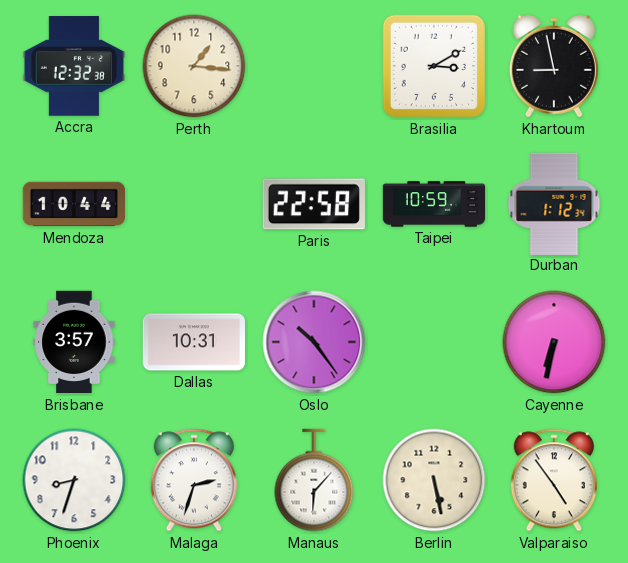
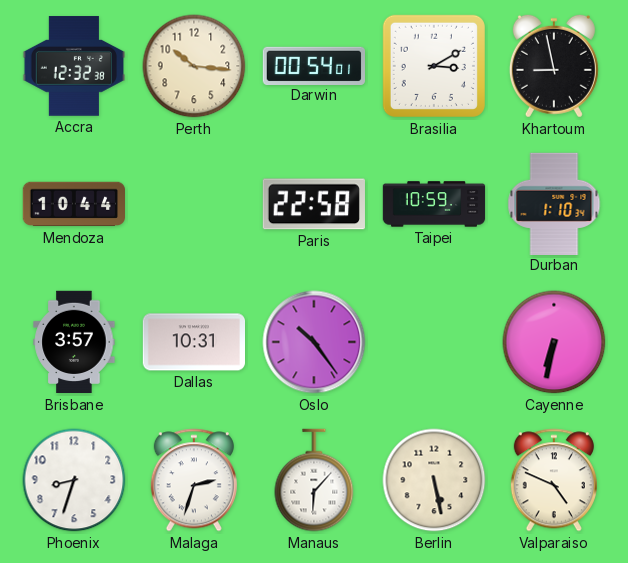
Perth: 1:16 -> 10:16 (194, 66)
Darwin: none -> 00:54 (313, 65)
Durban: 1:12 -> 1:10 (554, 203)
Valparaiso: 4:54 -> 4:49 (554, 480)
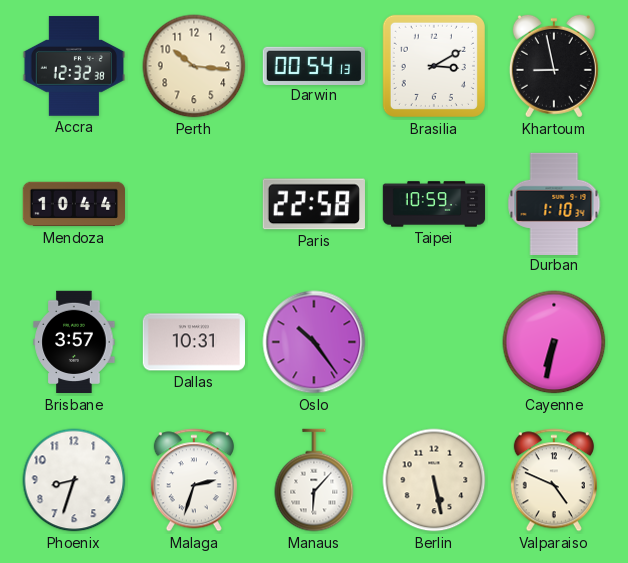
Darwin: 00:54:01 -> 00:54:13 (313, 65)
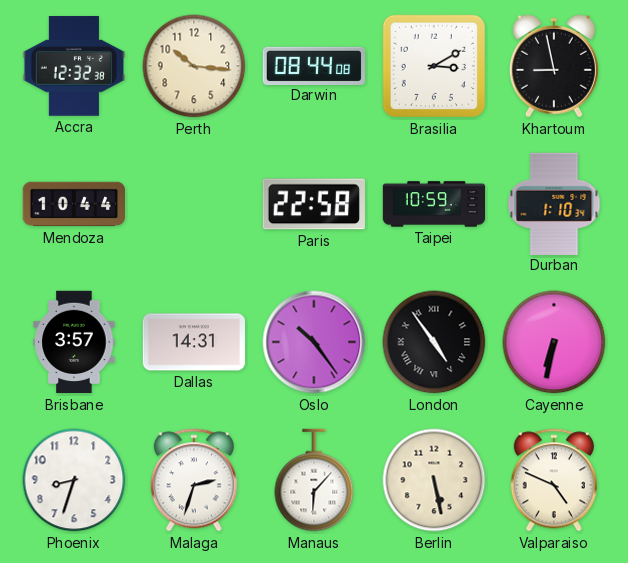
Darwin: 00:54 -> 08:44 (313, 65)
Dallas: 10:31 -> 14:31 (193, 342)
London: none -> 4:54 (434, 342)
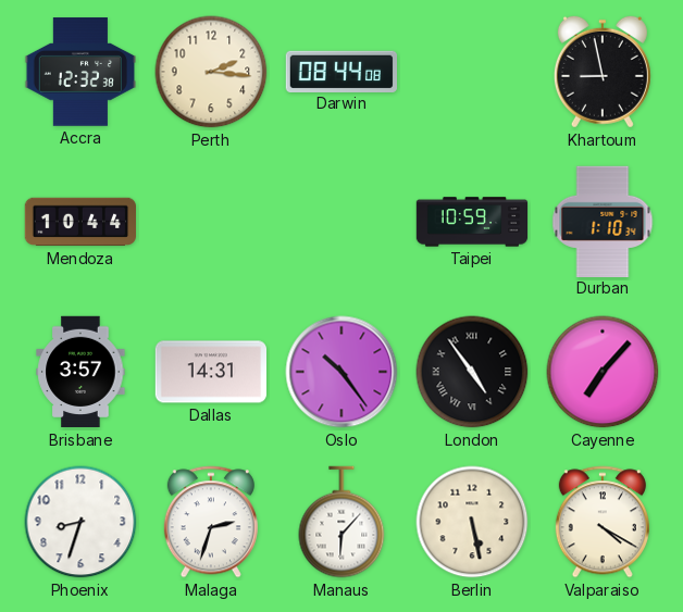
Perth: 10:16 -> 2:16 (211, 72)
Brasilia: 3:10 -> none (434, 66)
Paris: 22:58 -> none (313, 204)
Cayenne: 6:32 -> 7:07 (603, 372)
Valparaiso: 4:49 -> 4:20 (603, 522)
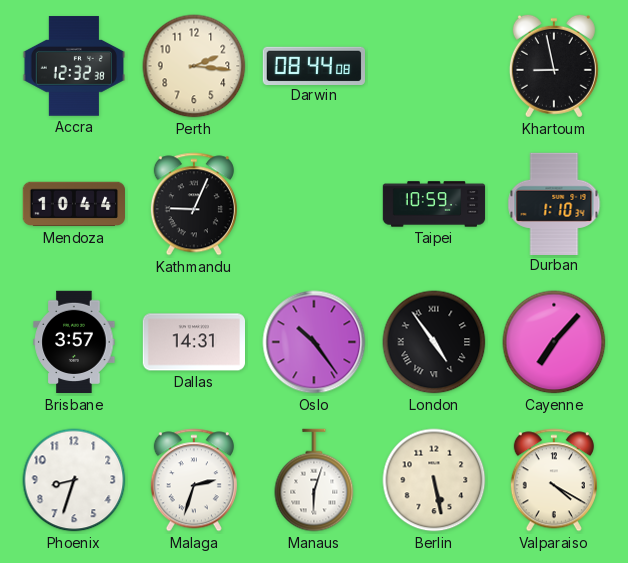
Kathmandu: none -> 9:04 (194, 204)
Manaus: 6:07 -> 6:03 (314, 480)
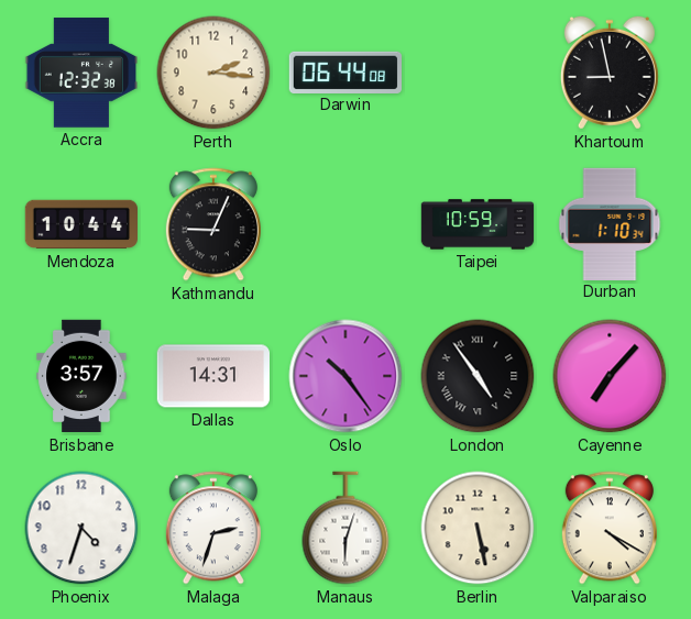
Darwin: 08:44 -> 06:44 (344, 71)
Phoenix: 8:33 -> 4:33 (81, 528)
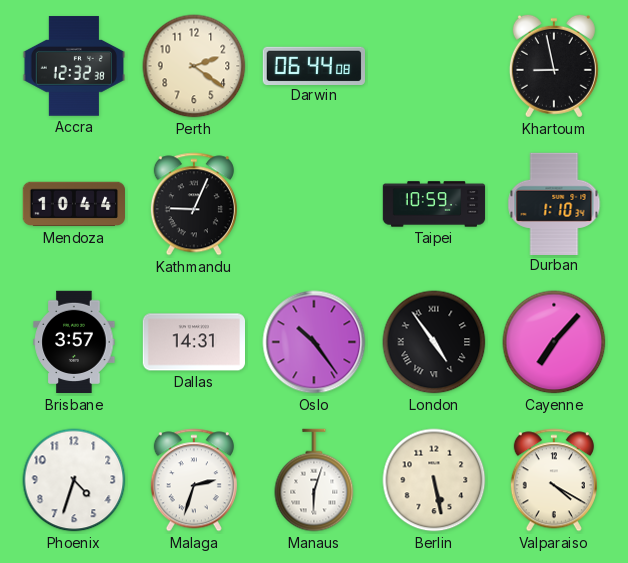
Perth: 2:16 -> 2:21 (194, 66)
